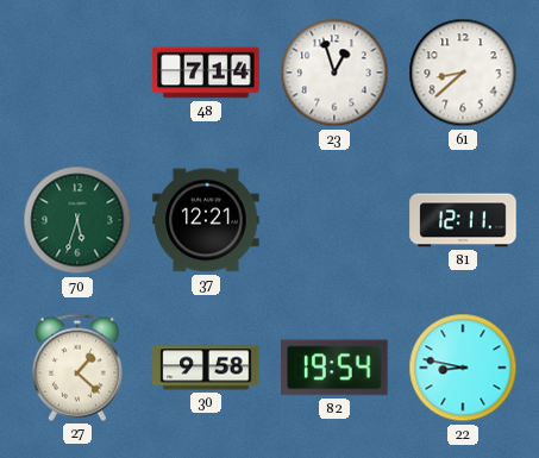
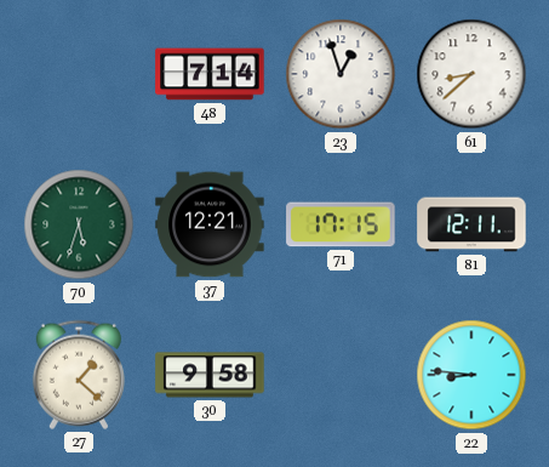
71: none -> 17:15 (341, 224)
82: 19:54 -> none (334, 368)
22: 8:47 -> 8:46 (471, 375)
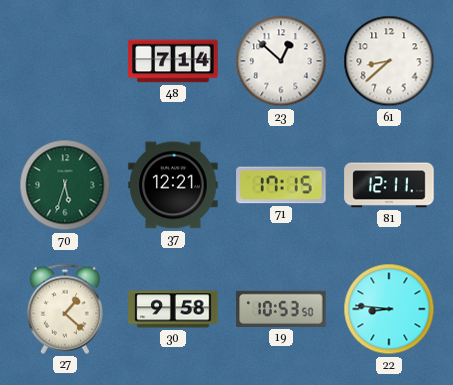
23: 12:57 -> 12:52 (281, 61)
19: none -> 10:53 (281, 309)
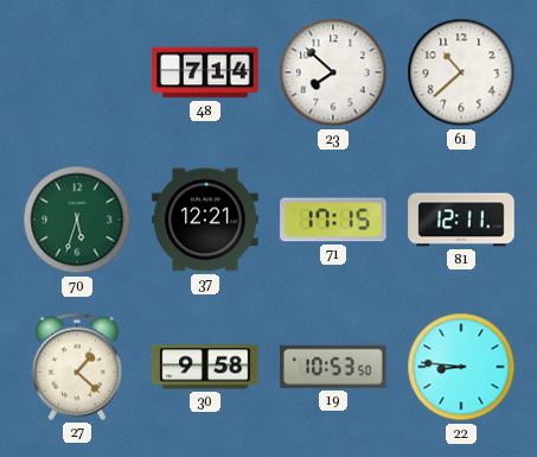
23: 12:52 -> 7:52 (333, 72)
61: 8:38 -> 10:38 (461, 72)
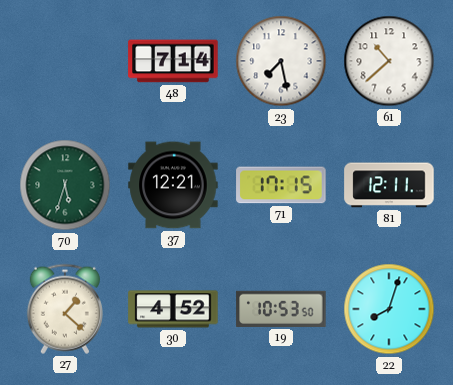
23: 7:52 -> 7:28 (281, 61)
30: 9:58 -> 4:52 (173, 309)
22: 8:46 -> 8:03 (389, 309)
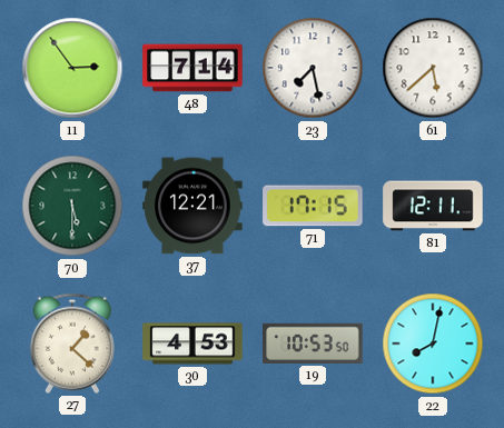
11: none -> 2:54 (72, 68)
61: 10:38 -> 5:38 (433, 68)
70: 5:33 -> 5:30 (72, 206)
30: 4:52 -> 4:53 (192, 344)
22: 8:03 -> 8:02 (433, 344)
